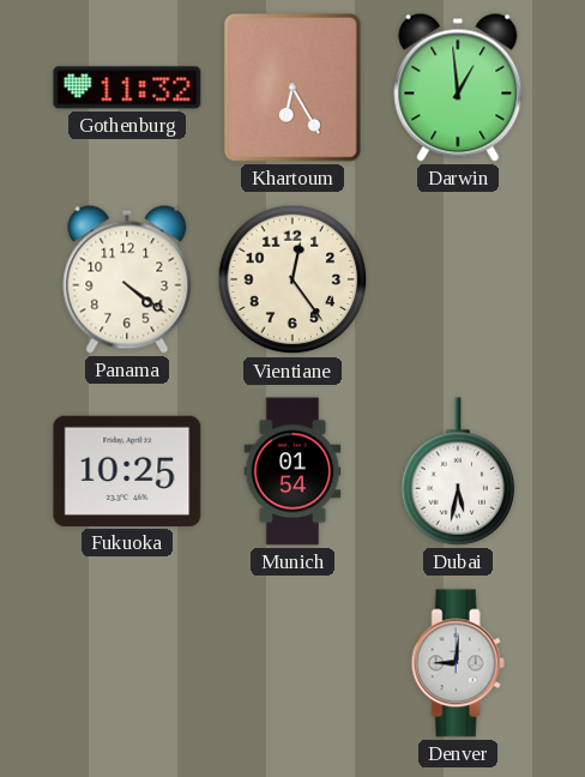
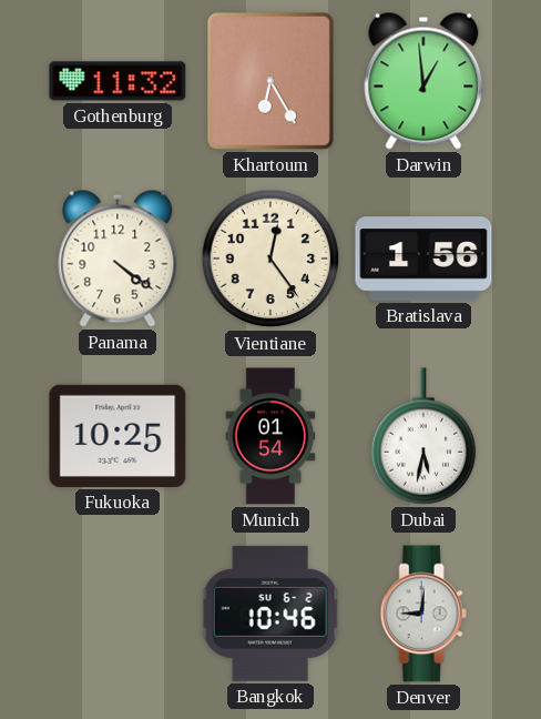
Bratislava: none -> 1:56 (423, 259)
Bangkok: none -> 10:46 (270, 614)
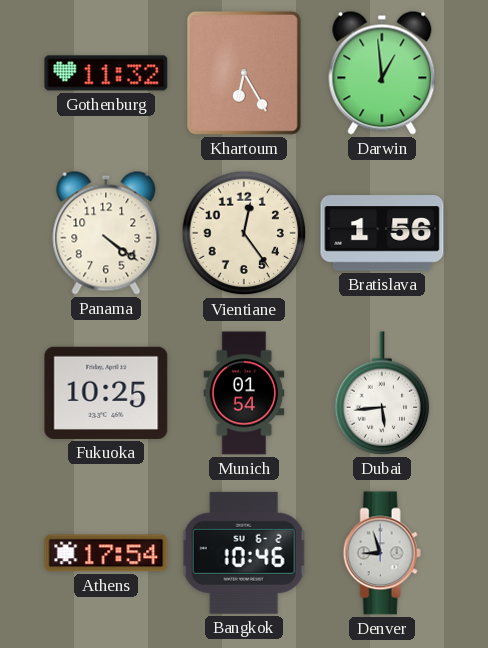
Dubai: 5:32 -> 5:44 (382, 393)
Athens: none -> 17:54 (106, 553)
Denver: 9:01 -> 8:57 (382, 553)
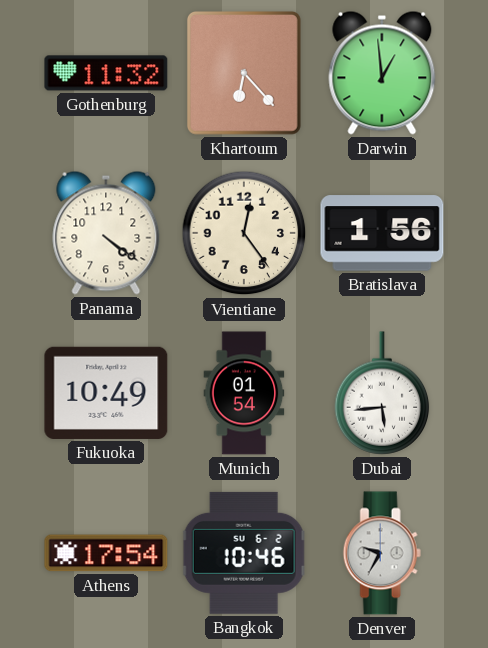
Khartoum: 6:25 -> 6:23 (244, 73)
Fukuoka: 10:25 -> 10:49 (106, 393)
Denver: 8:57 -> 9:35 (382, 553)
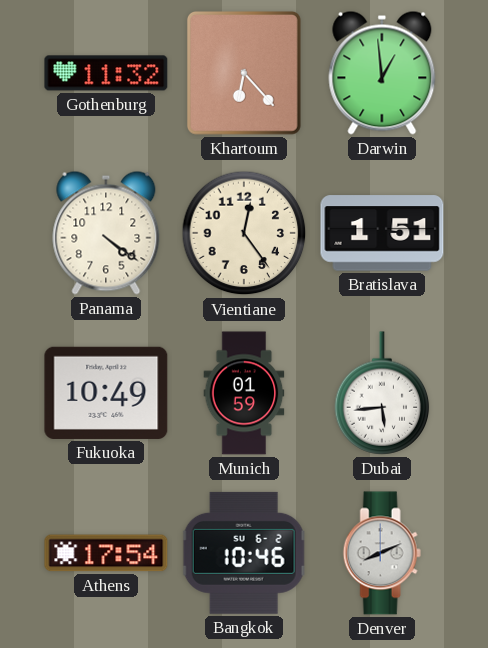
Bratislava: 1:56 -> 1:51 (382, 233)
Munich: 01:54 -> 01:59 (244, 393)
Denver: 9:35 -> 8:11 (382, 553)
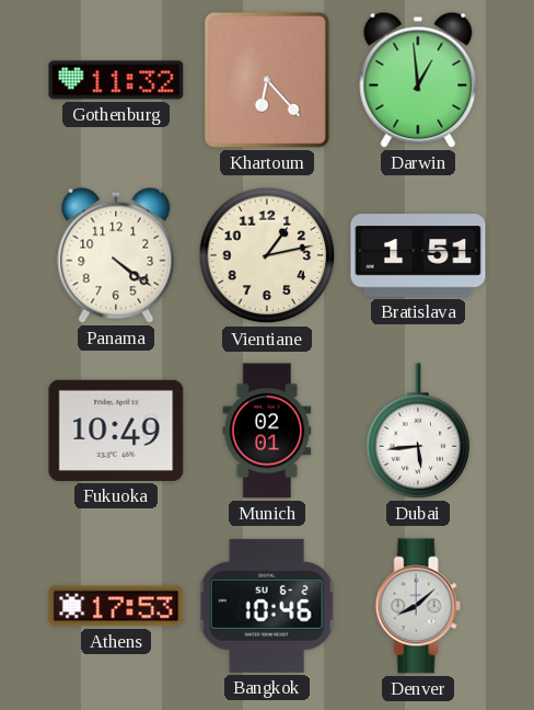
Vientiane: 12:24 -> 1:13 (267, 255)
Munich: 01:59 -> 02:01 (267, 431)
Athens: 17:54 -> 17:53 (116, 606)
Denver: 8:11 -> 8:08 (418, 606)
